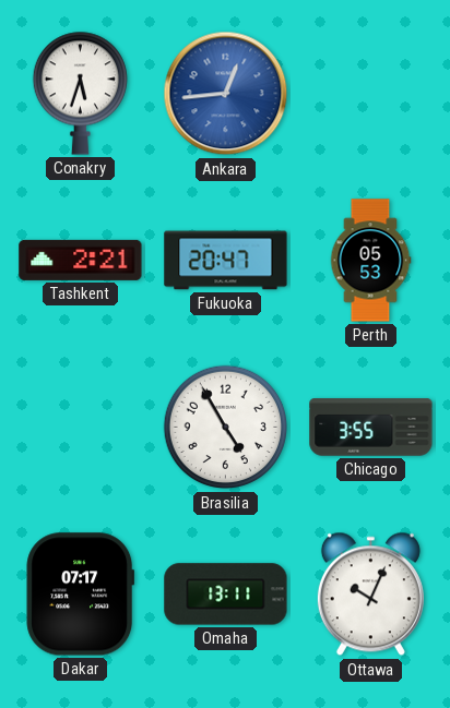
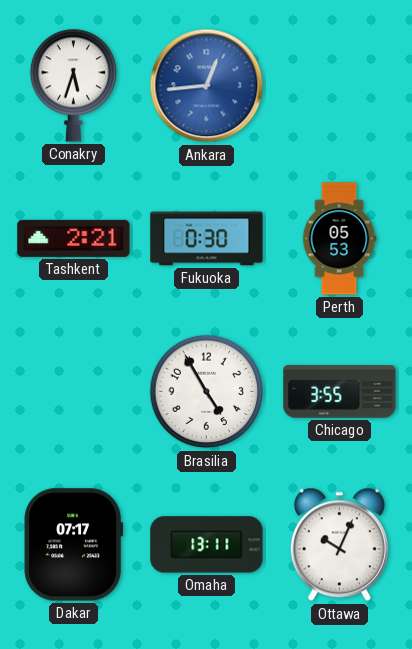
Fukuoka: 20:47 -> 0:30 (207, 239)
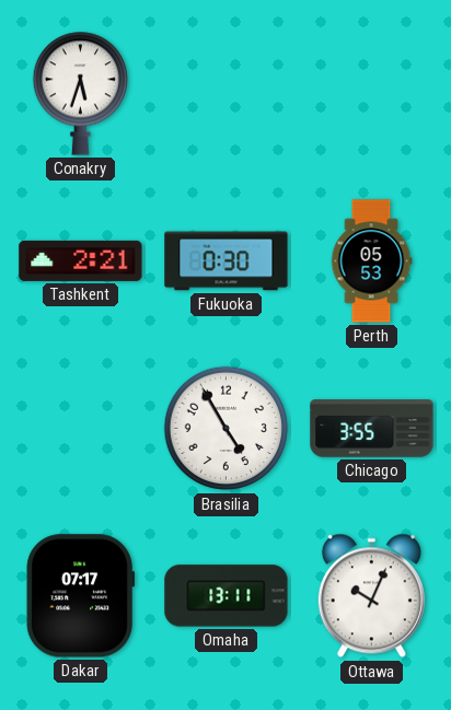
Ankara: 12:44 -> none (207, 86)
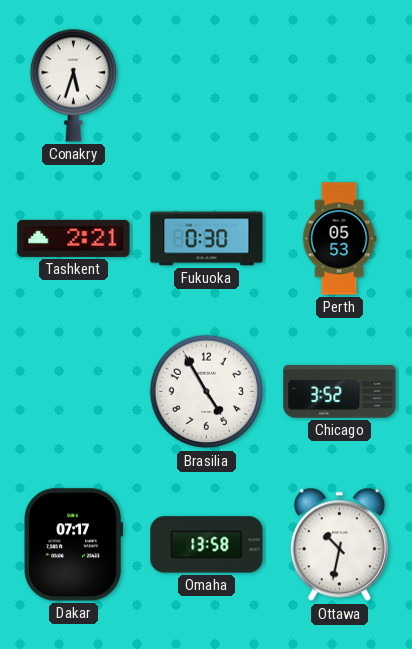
Chicago: 3:55 -> 3:52 (340, 392)
Omaha: 13:11 -> 13:58 (207, 545)
Ottawa: 10:04 -> 10:32 (339, 545)
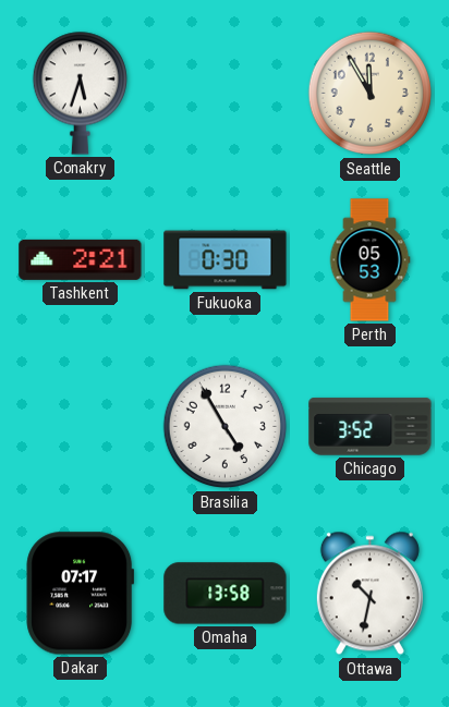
Seattle: none -> 11:55 (371, 94)
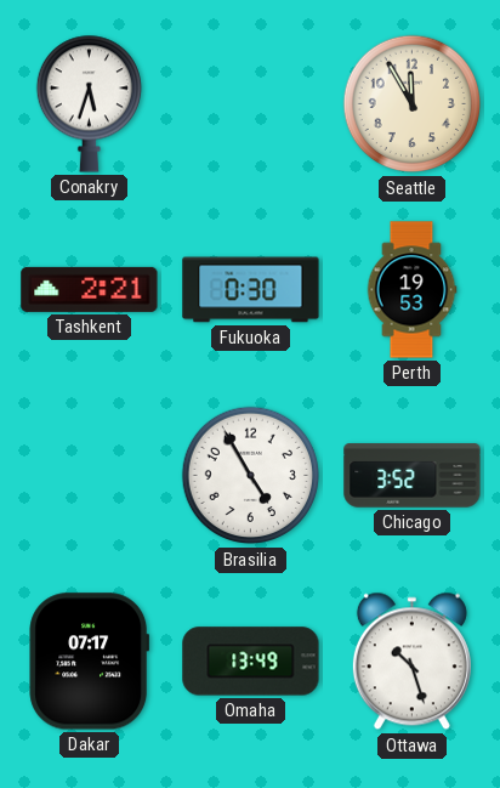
Perth: 05:53 -> 19:53 (411, 290)
Omaha: 13:58 -> 13:49 (251, 662)
Ottawa: 10:32 -> 10:27 (411, 662)
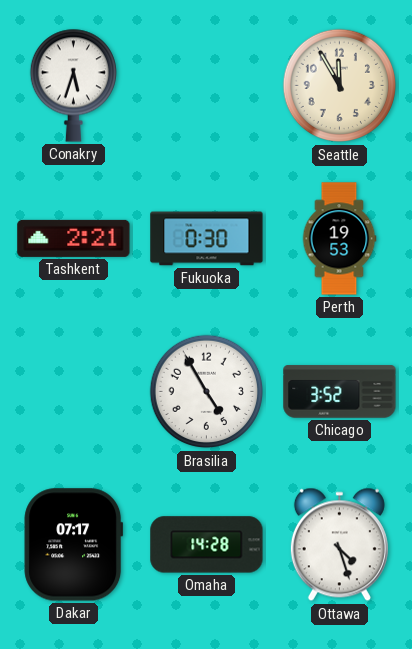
Omaha: 13:49 -> 14:28 (207, 545)
Ottawa: 10:27 -> 4:27 (339, 545)
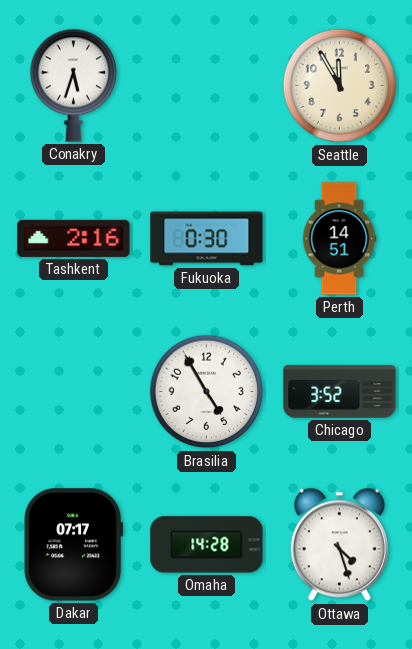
Tashkent: 2:21 -> 2:16 (74, 238)
Perth: 19:53 -> 14:51 (339, 239)
